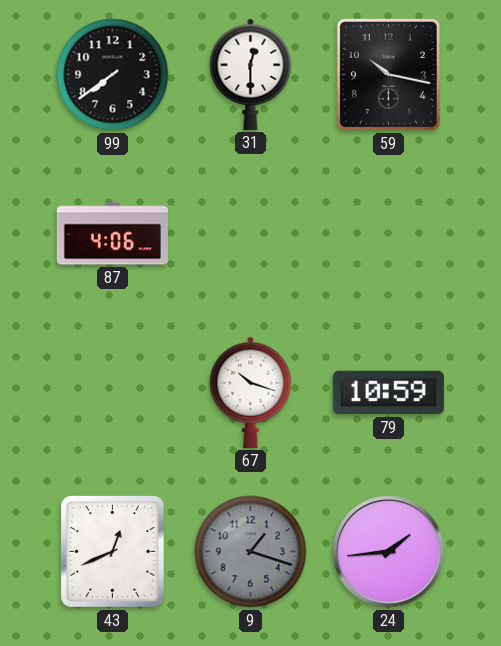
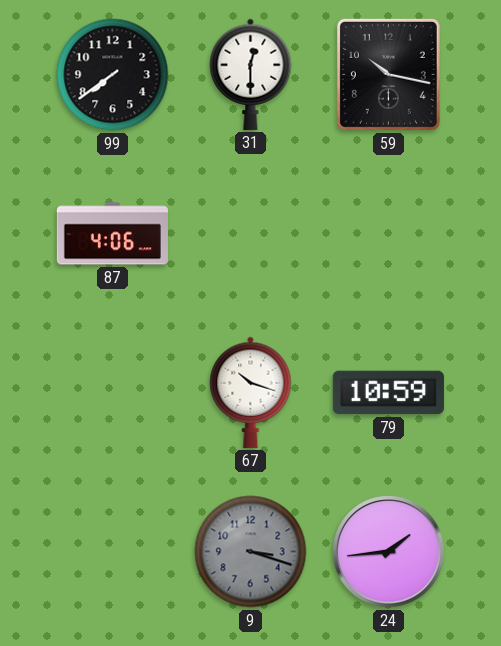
43: 12:41 -> none (112, 551)
9: 1:18 -> 3:18 (251, 552)
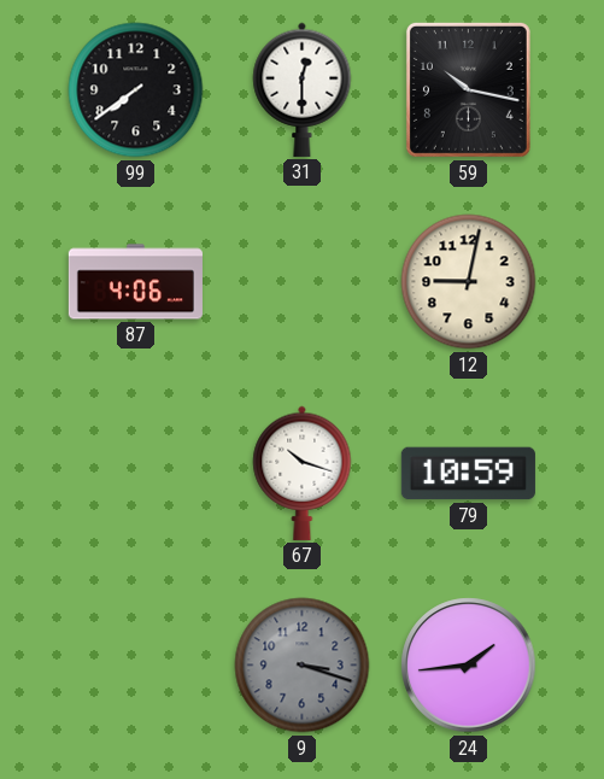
12: none -> 9:02 (469, 282)
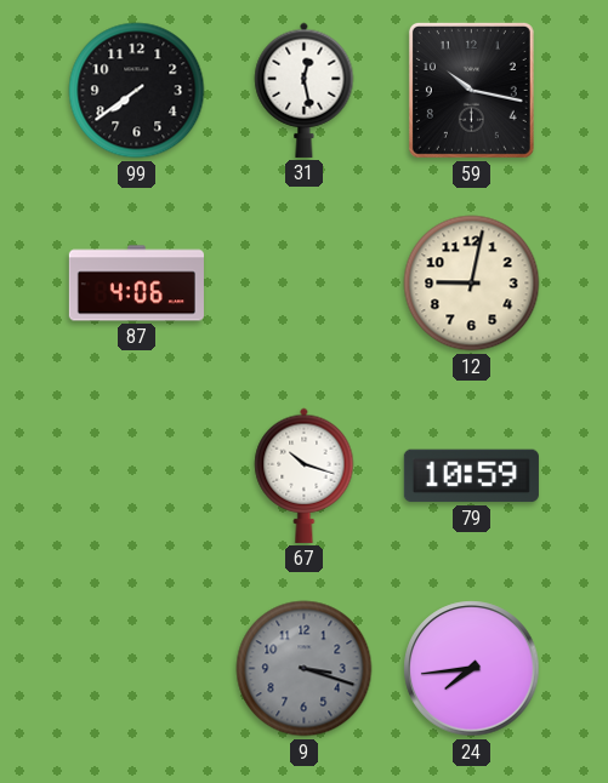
31: 12:30 -> 12:28 (305, 90)
24: 1:44 -> 7:44 (472, 669)
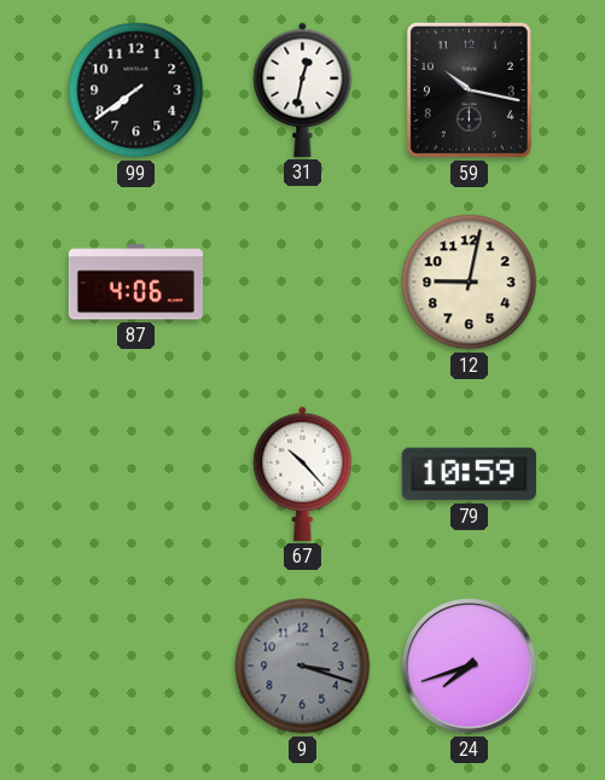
31: 12:28 -> 12:32 (303, 89)
67: 10:18 -> 10:23 (303, 473)
24: 7:44 -> 7:42 (470, 667)
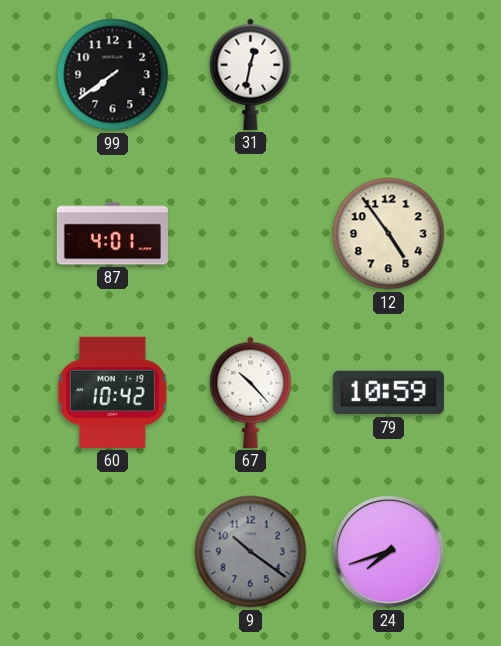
59: 10:17 -> none (469, 89)
87: 4:06 -> 4:01 (112, 234)
12: 9:02 -> 4:54 (389, 234)
60: none -> 10:42 (113, 392)
9: 3:18 -> 10:21 (251, 552)
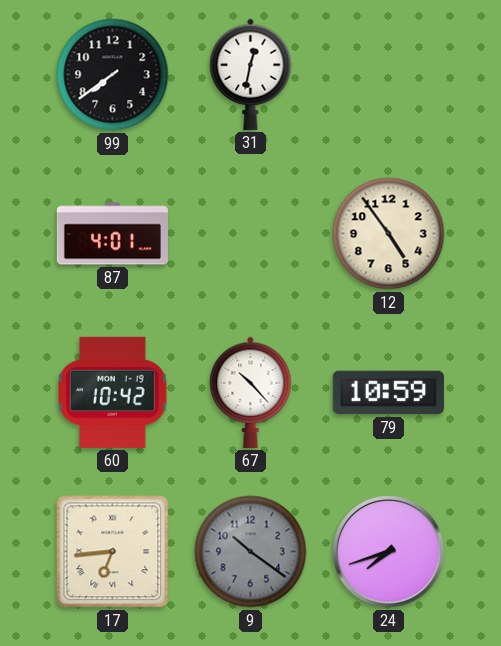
17: none -> 6:44 (113, 552)
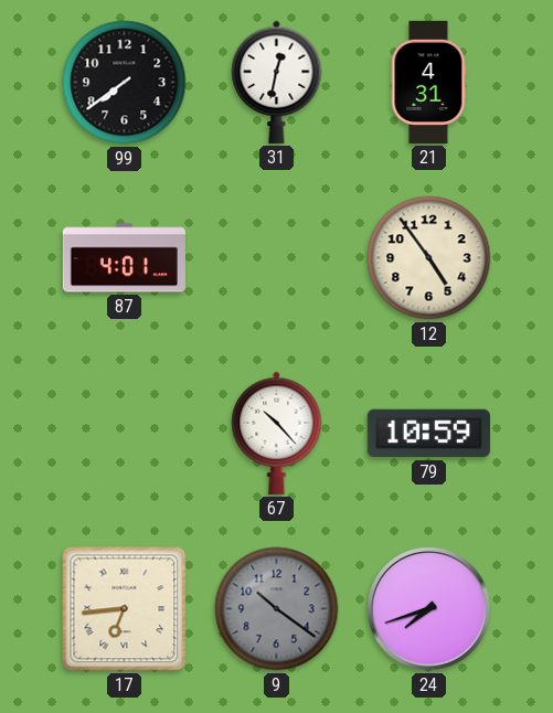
21: none -> 4:31 (428, 82)
60: 10:42 -> none (113, 392)
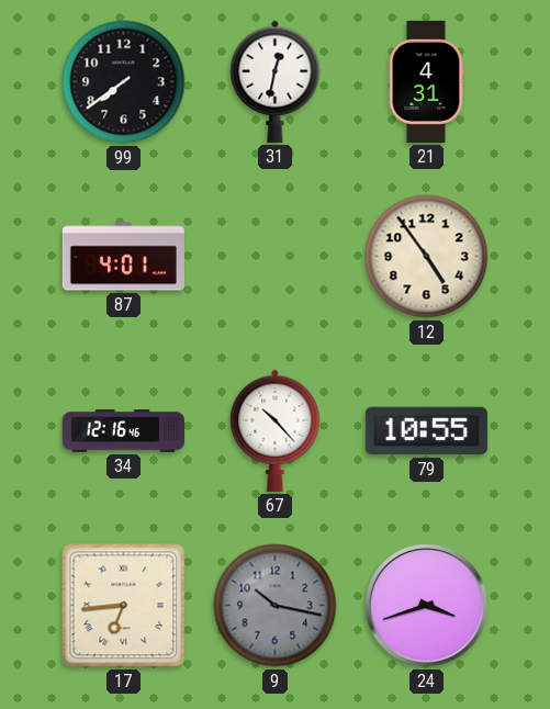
34: none -> 12:16 (123, 431)
79: 10:59 -> 10:55 (426, 431)
9: 10:21 -> 10:17 (276, 606)
24: 7:42 -> 3:42 (427, 606)
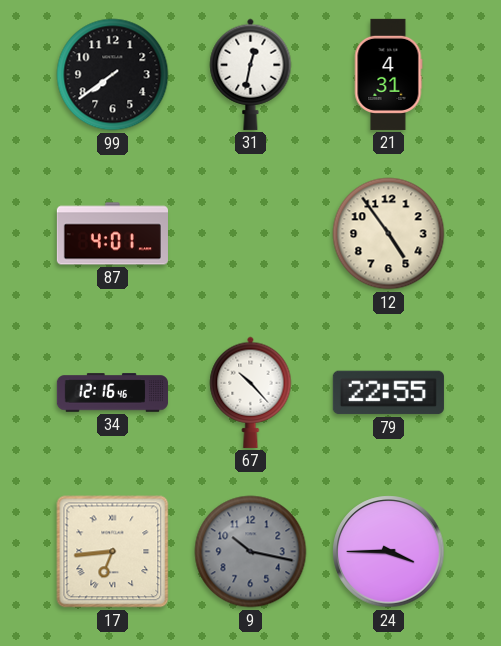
79: 10:55 -> 22:55 (388, 393)
24: 3:42 -> 3:45 (389, 552)
